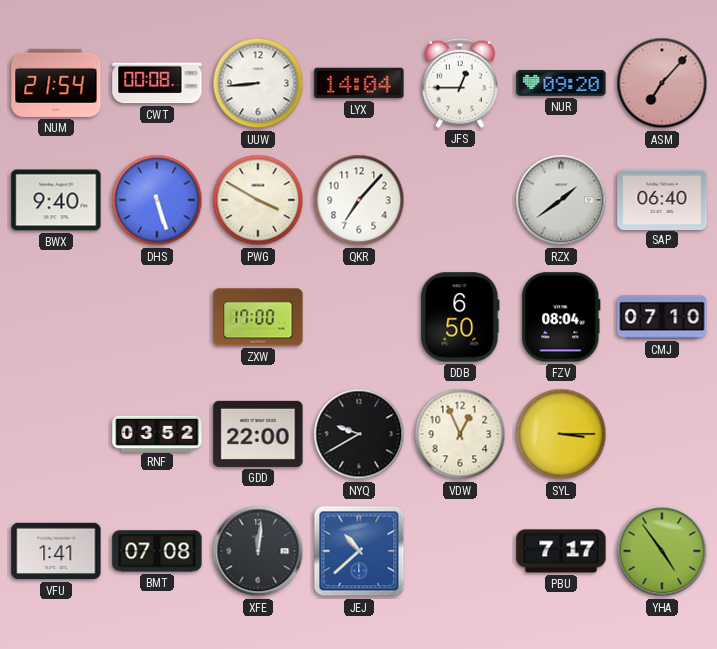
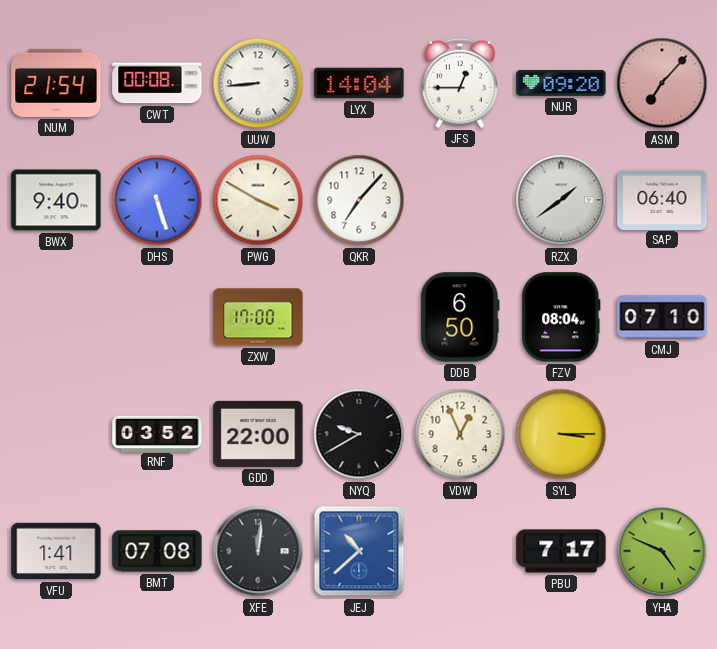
YHA: 4:54 -> 4:49 (662, 551)
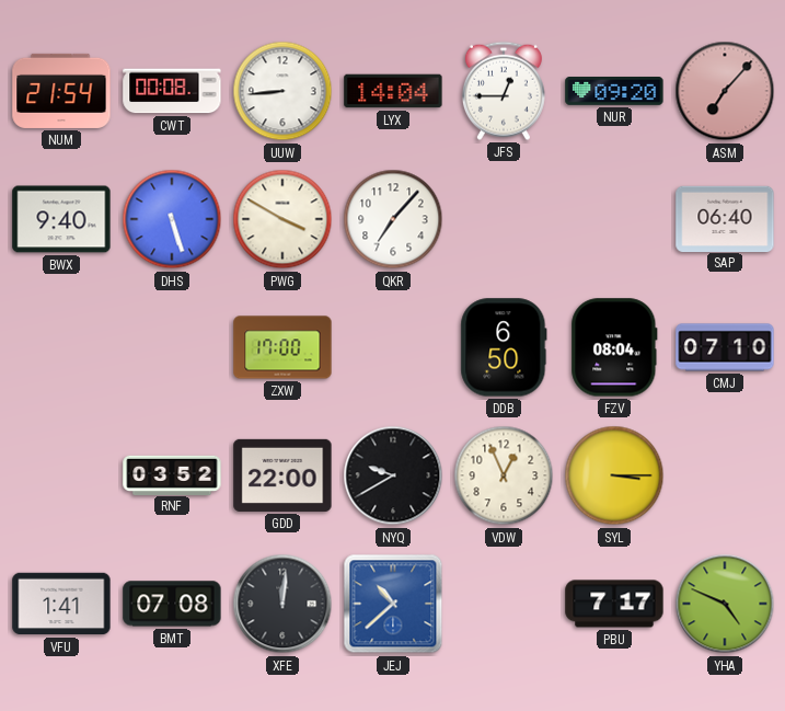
RZX: 1:39 -> none (561, 200)
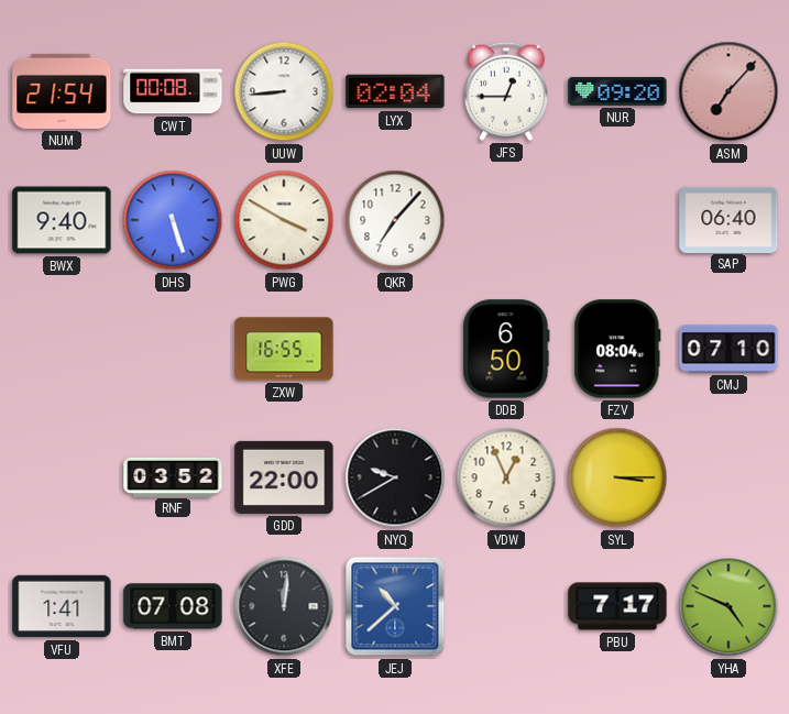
LYX: 14:04 -> 02:04 (395, 91)
ZXW: 17:00 -> 16:55 (284, 349)
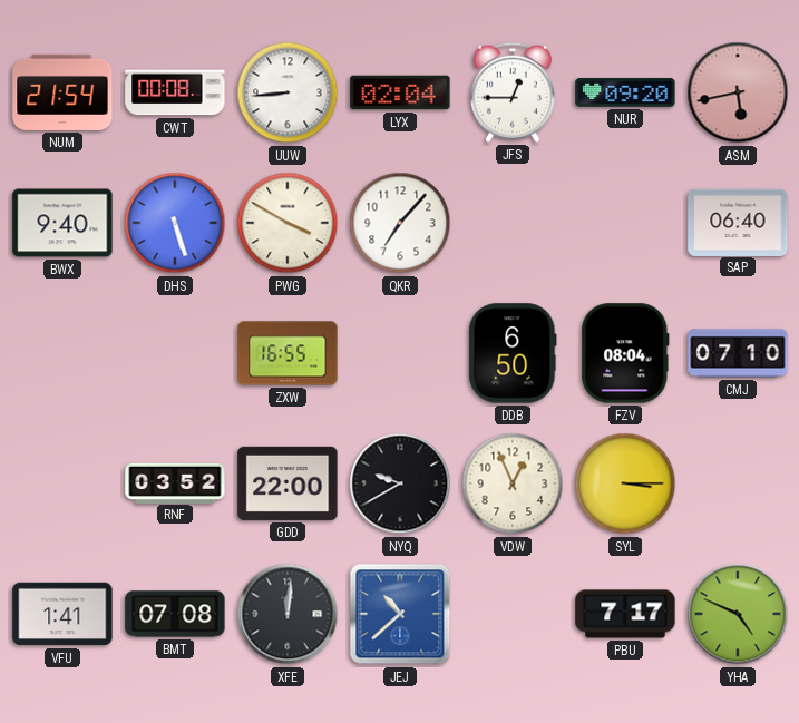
ASM: 7:07 -> 5:43 (738, 92)
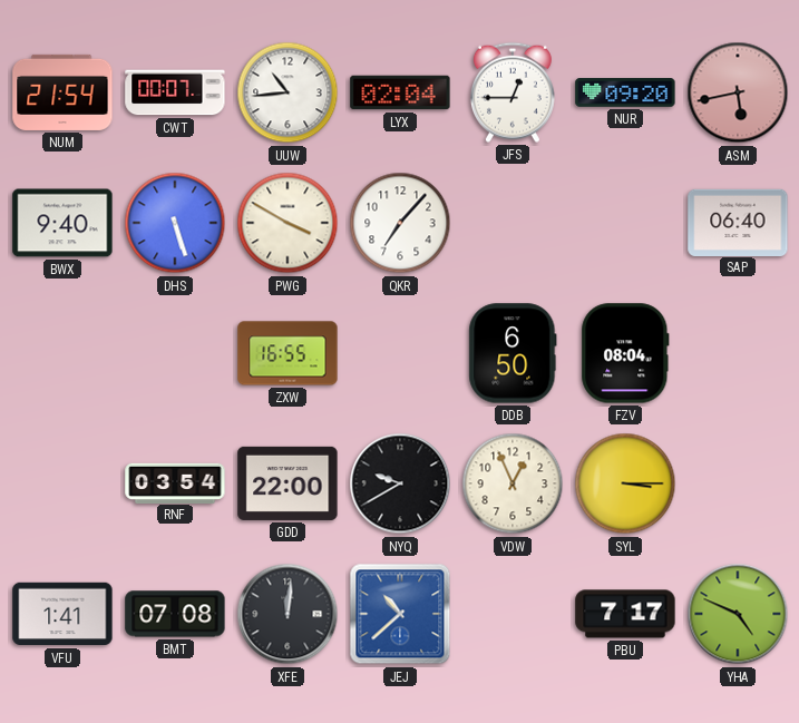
CWT: 00:08 -> 00:07 (175, 92)
UUW: 8:44 -> 10:44 (288, 92)
CMJ: 07:10 -> none (738, 353)
RNF: 03:52 -> 03:54 (175, 482)
